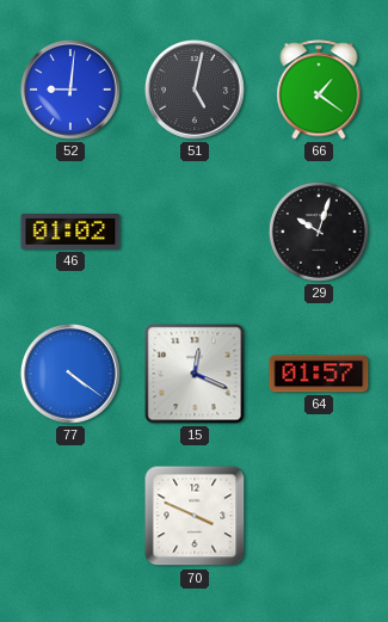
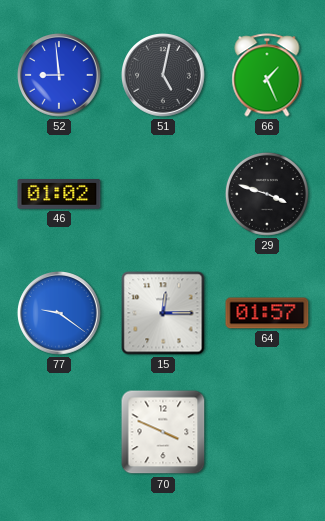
52: 9:01 -> 8:59 (60, 76)
66: 1:21 -> 1:26 (267, 75)
29: 10:03 -> 3:48 (267, 194)
77: 4:21 -> 9:21 (60, 314)
15: 12:19 -> 12:15 (163, 313)
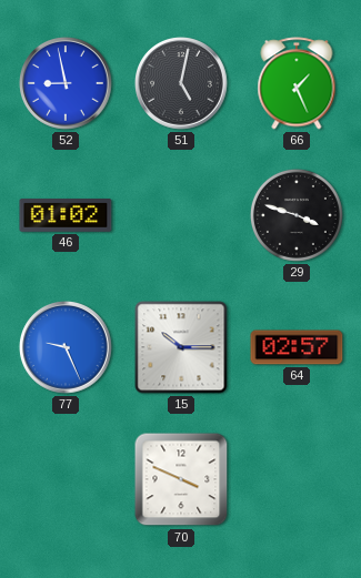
52: 8:59 -> 8:58 (67, 84)
77: 9:21 -> 9:26 (67, 348)
15: 12:15 -> 10:15 (181, 347)
64: 01:57 -> 02:57 (297, 347)
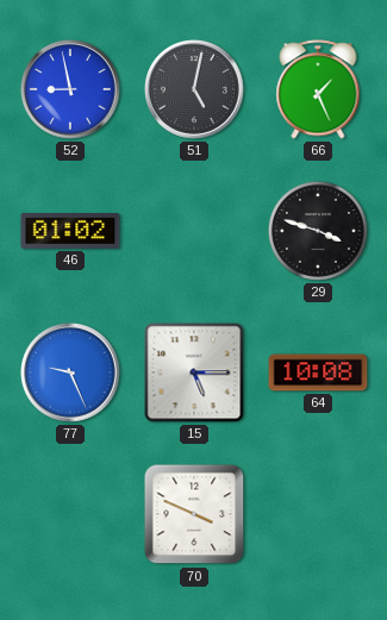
15: 10:15 -> 5:15 (194, 372)
64: 02:57 -> 10:08 (318, 372)
